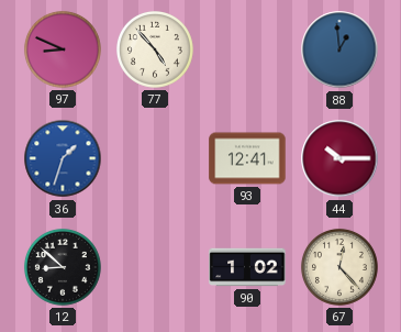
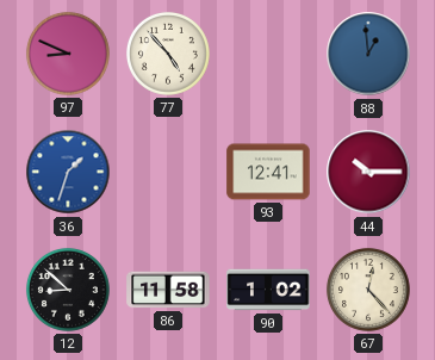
86: none -> 11:58 (168, 290)
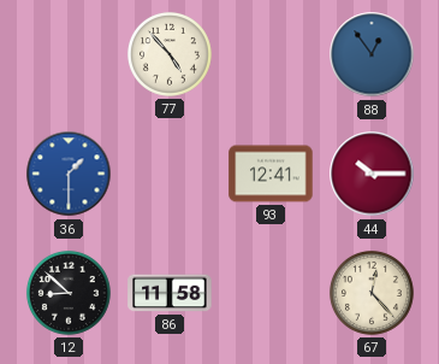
97: 8:49 -> none (68, 54)
88: 12:59 -> 12:54 (372, 54)
36: 1:33 -> 1:30 (69, 174)
90: 1:02 -> none (268, 290)
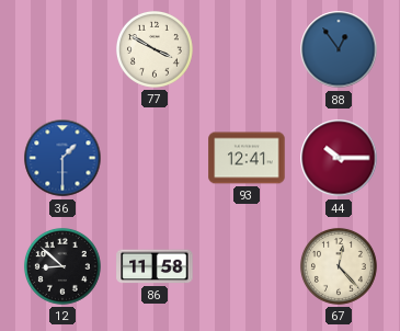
77: 4:53 -> 3:50 (155, 49)
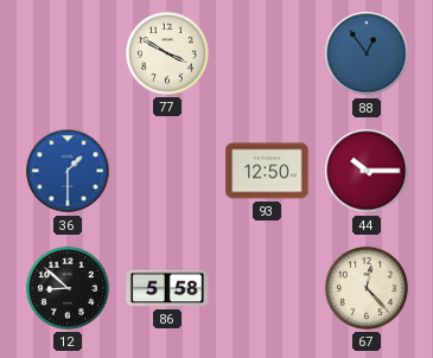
93: 12:41 -> 12:50 (267, 171)
86: 11:58 -> 5:58 (167, 288)
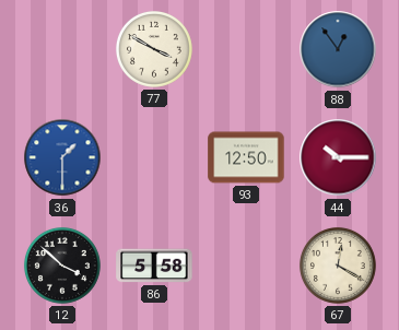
12: 8:52 -> 3:52 (62, 266)
67: 12:23 -> 12:20 (338, 266)
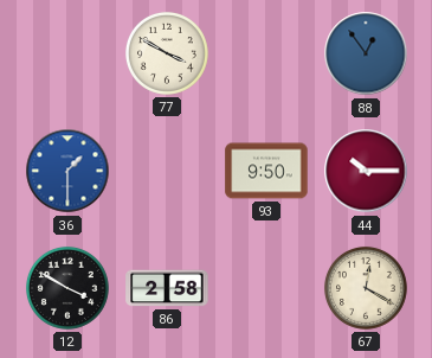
93: 12:50 -> 9:50 (266, 171)
12: 3:52 -> 3:50 (67, 288)
86: 5:58 -> 2:58 (167, 288)
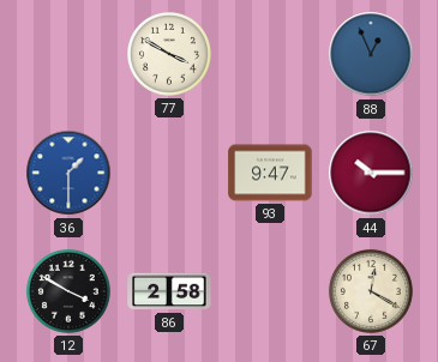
88: 12:54 -> 12:56 (371, 54)
93: 9:50 -> 9:47 (270, 173)
